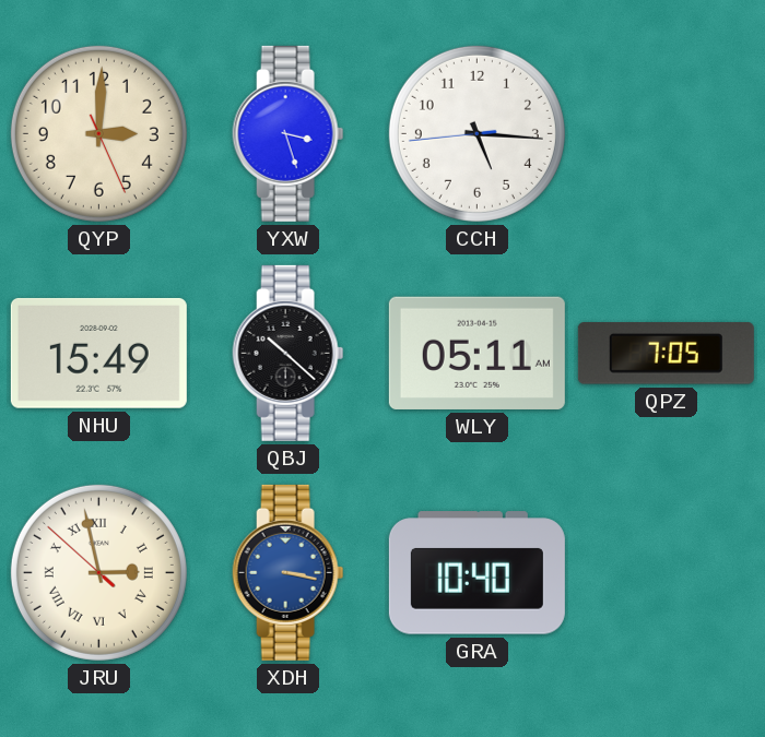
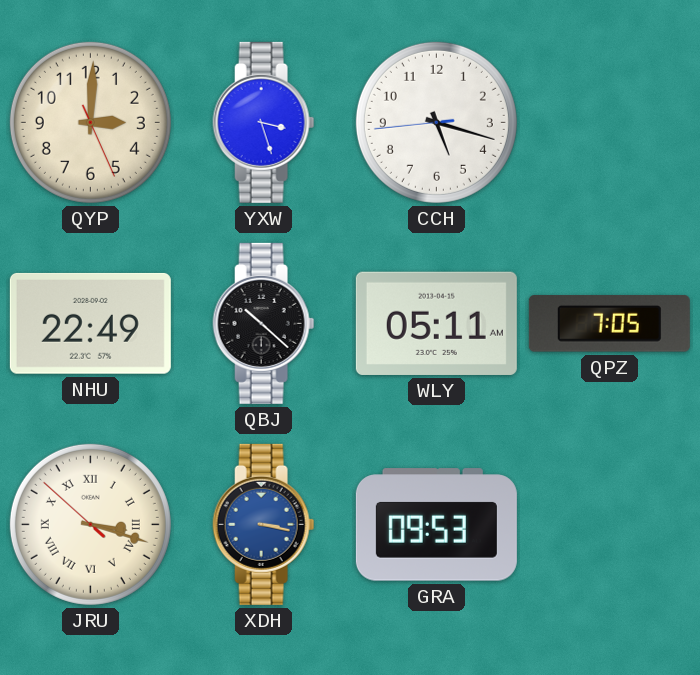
CCH: 5:15 -> 5:17 (436, 122)
NHU: 15:49 -> 22:49 (90, 323)
JRU: 2:57 -> 3:17 (90, 524)
GRA: 10:40 -> 09:53 (436, 525)
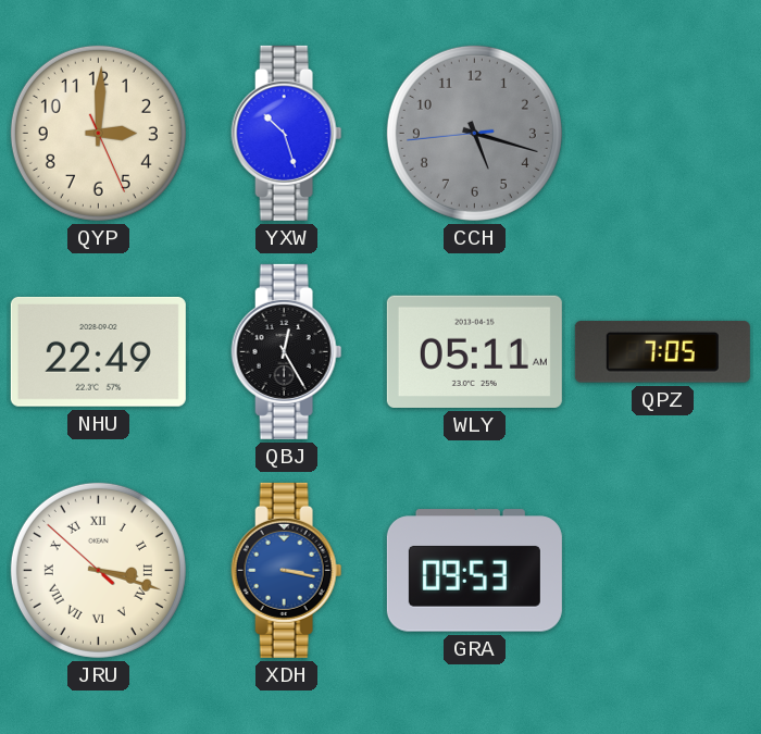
YXW: 3:27 -> 10:27 (287, 133)
CCH dial: white -> grey (474, 133)
QBJ: 10:22 -> 12:25 (287, 351)
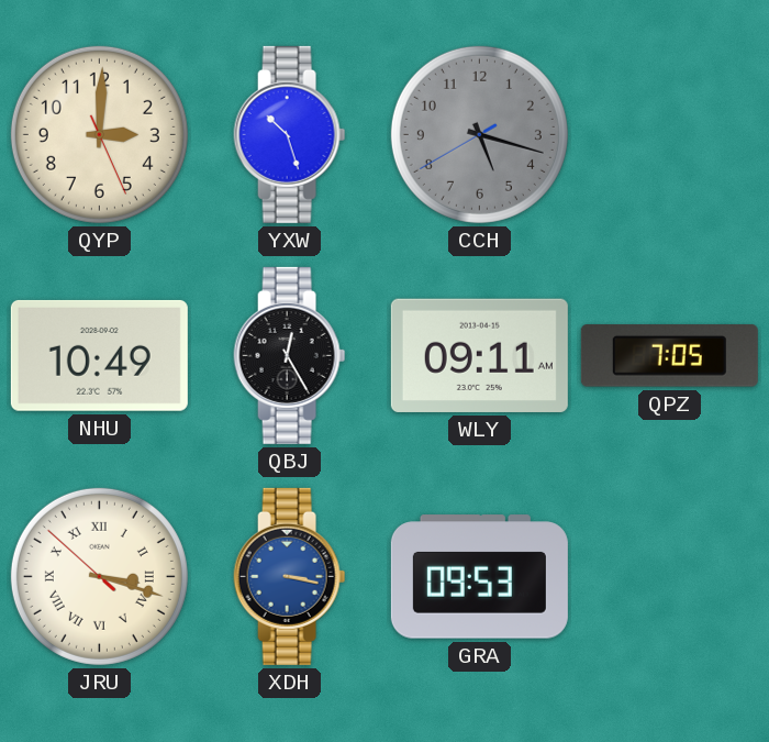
CCH: 5:17:44 -> 5:17:40 (479, 134)
NHU: 22:49 -> 10:49 (99, 355)
WLY: 05:11 -> 09:11 (479, 355)
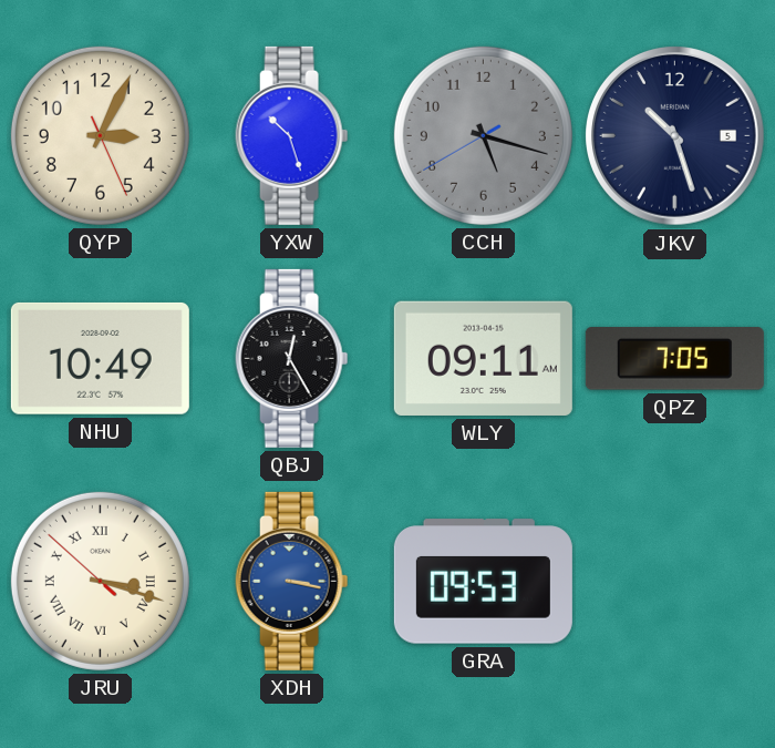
QYP: 3:00 -> 3:04 (100, 135)
JKV: none -> 10:27 (675, 136)
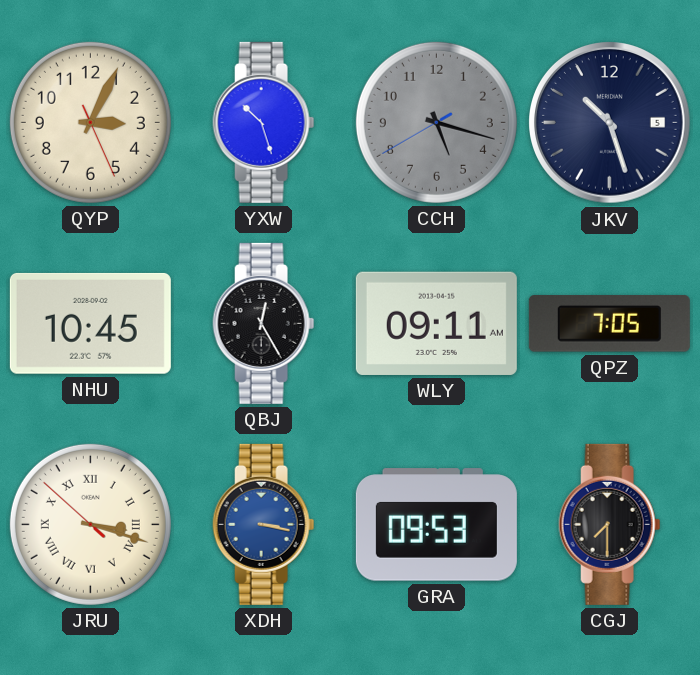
NHU: 10:49 -> 10:45 (90, 323)
CGJ: none -> 7:30 (610, 524)
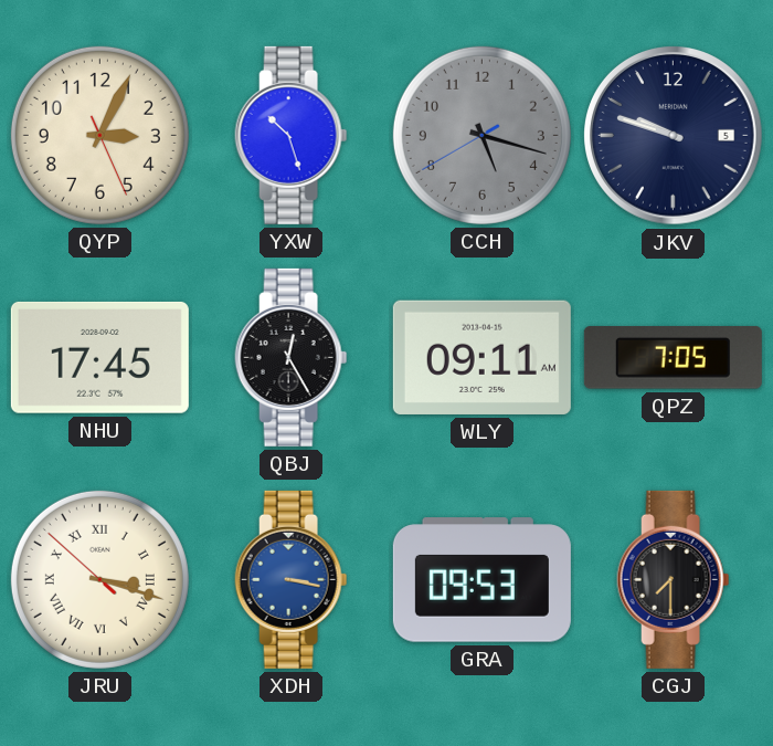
JKV: 10:27 -> 9:48 (674, 136)
NHU: 10:45 -> 17:45 (99, 357)
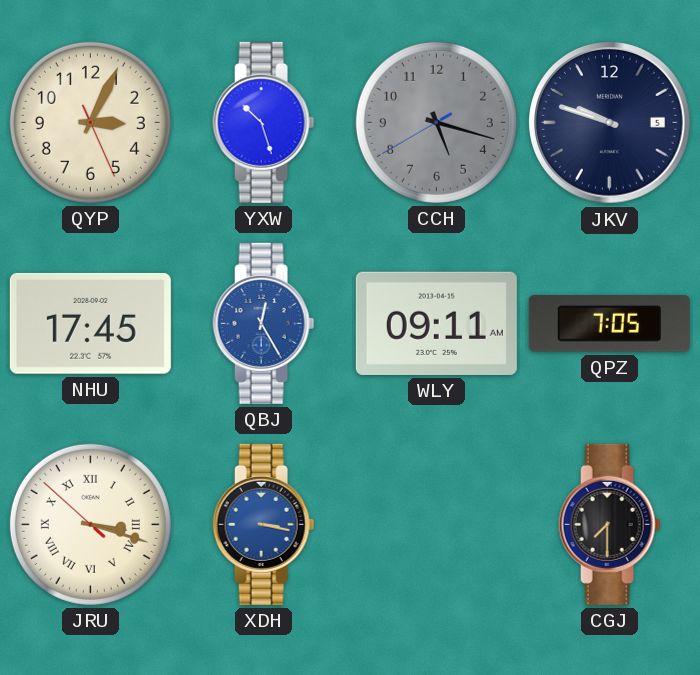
QBJ dial: black -> blue (264, 323)
GRA: 09:53 -> none (481, 580)
